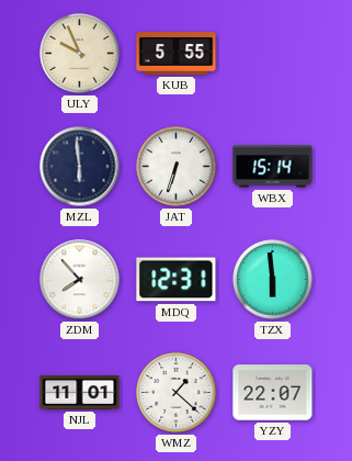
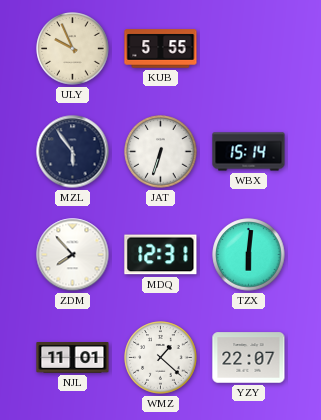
MZL: 5:59 -> 5:54 (73, 152)
TZX: 5:59 -> 6:01 (249, 255)
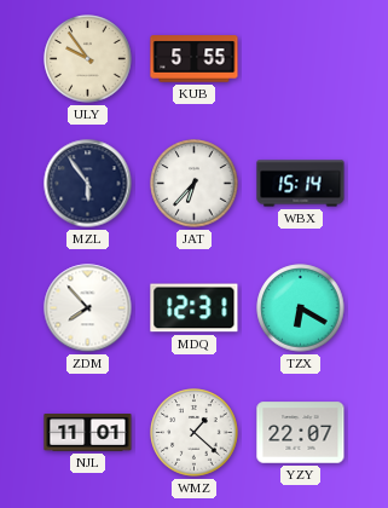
ULY: 9:56 -> 9:54 (88, 59)
JAT: 6:33 -> 6:37 (195, 184)
TZX: 6:01 -> 6:20 (301, 308)
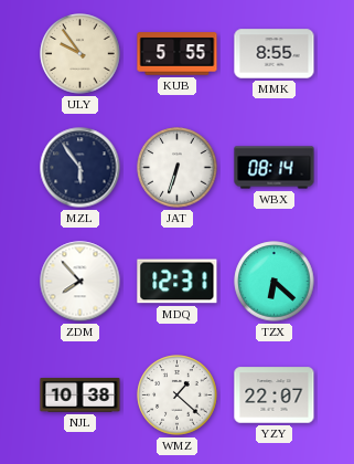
MMK: none -> 8:55 (275, 54)
JAT: 6:37 -> 6:33 (178, 168)
WBX: 15:14 -> 08:14 (275, 168)
TZX: 6:20 -> 6:22 (275, 282)
NJL: 11:01 -> 10:38 (81, 396)
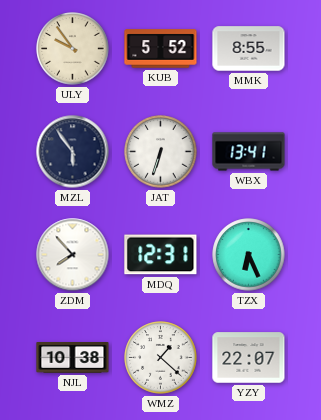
KUB: 5:55 -> 5:52 (161, 49)
WBX: 08:14 -> 13:41 (249, 152)
TZX: 6:22 -> 6:26 (249, 255)
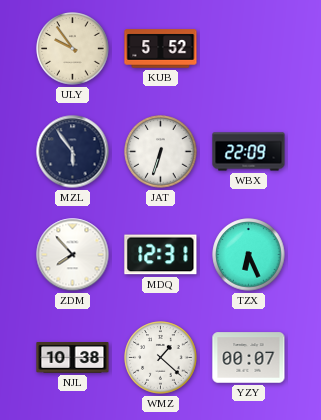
MMK: 8:55 -> none (249, 49)
WBX: 13:41 -> 22:09 (249, 152)
YZY: 22:07 -> 00:07 (249, 358)
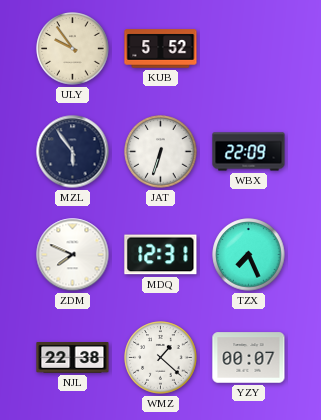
ZDM: 7:53 -> 7:49 (73, 255)
TZX: 6:26 -> 7:26 (249, 255)
NJL: 10:38 -> 22:38 (73, 358)
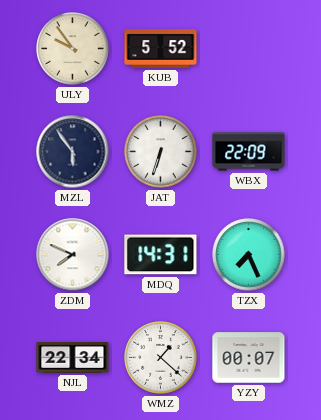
MDQ: 12:31 -> 14:31 (161, 255)
NJL: 22:38 -> 22:34 (73, 358)
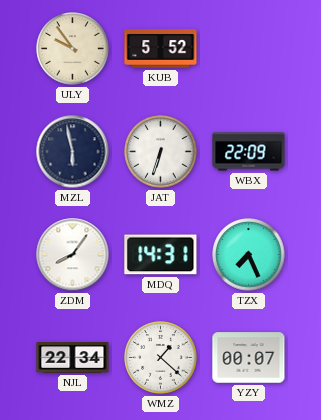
MZL: 5:54 -> 5:58 (73, 152)
ZDM: 7:49 -> 8:06 (73, 255)
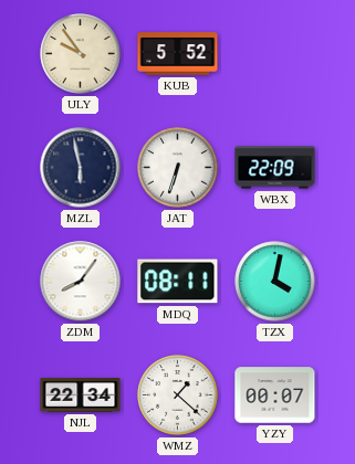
MDQ: 14:31 -> 08:11 (178, 282)
TZX: 7:26 -> 4:02 (275, 282)
